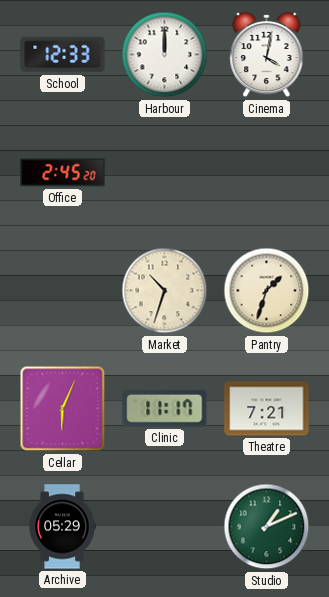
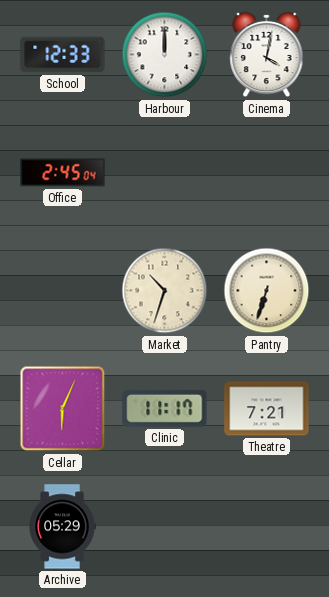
Office: 2:45:20 -> 2:45:04 (63, 173)
Pantry: 1:33 -> 6:33 (267, 291)
Studio: 1:11 -> none (267, 527)
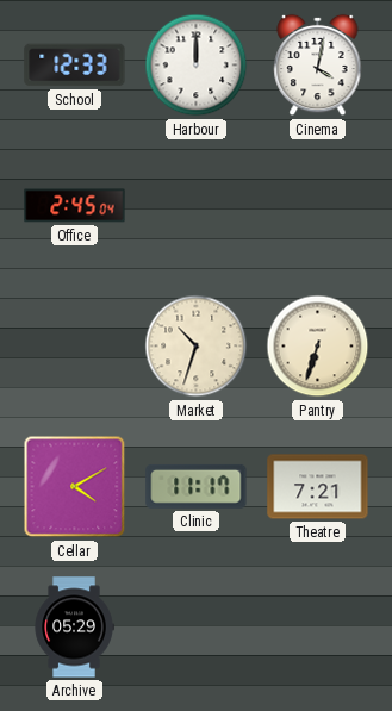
Cellar: 6:04 -> 4:10 (75, 487)
